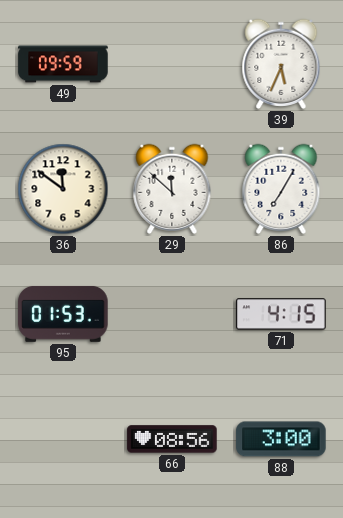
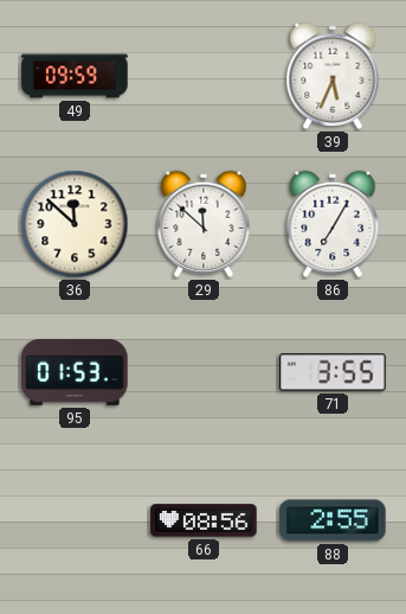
36: 11:51 -> 11:52 (75, 224)
71: 4:15 -> 3:55 (333, 372)
88: 3:00 -> 2:55 (333, 520)
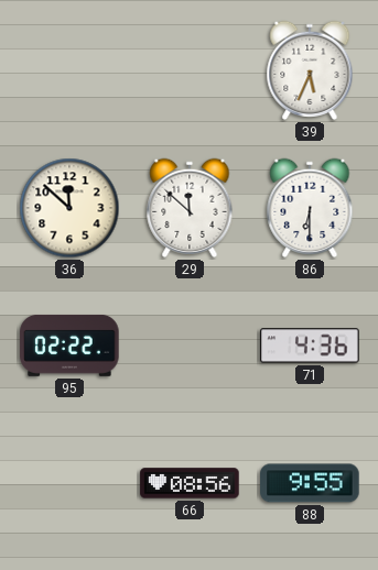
49: 09:59 -> none (75, 76)
86: 7:05 -> 6:30 (310, 208)
95: 01:53 -> 02:22 (69, 346)
71: 3:55 -> 4:36 (310, 346)
88: 2:55 -> 9:55 (310, 483)
